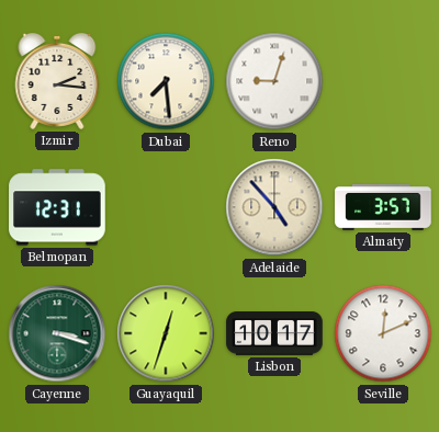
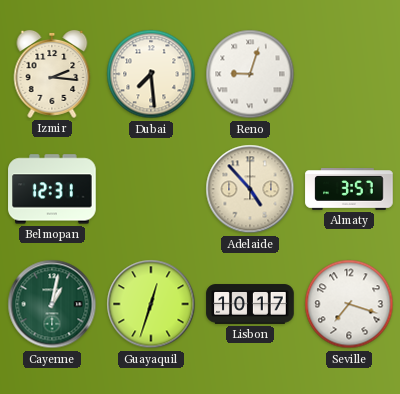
Cayenne: 3:18 -> 1:02 (52, 304)
Seville: 12:11 -> 7:18 (349, 304)
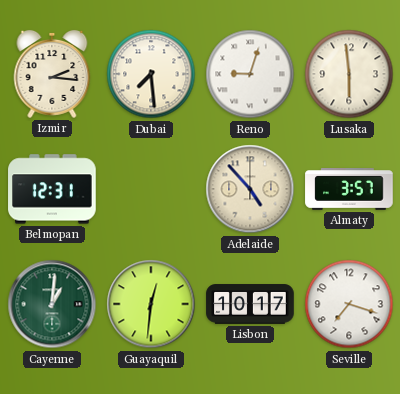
Lusaka: none -> 5:59 (349, 74)
Cayenne: 1:02 -> 1:01 (52, 304)
Guayaquil: 12:33 -> 12:31 (151, 304)
